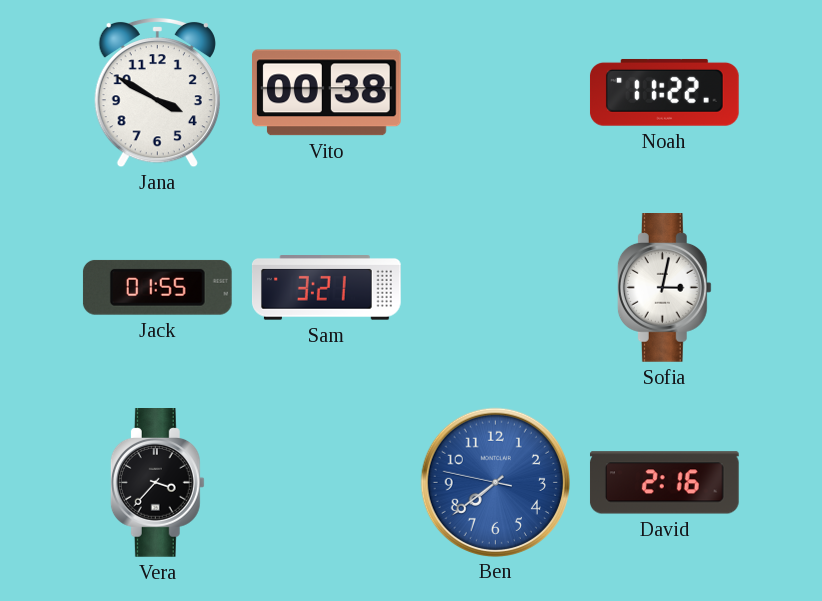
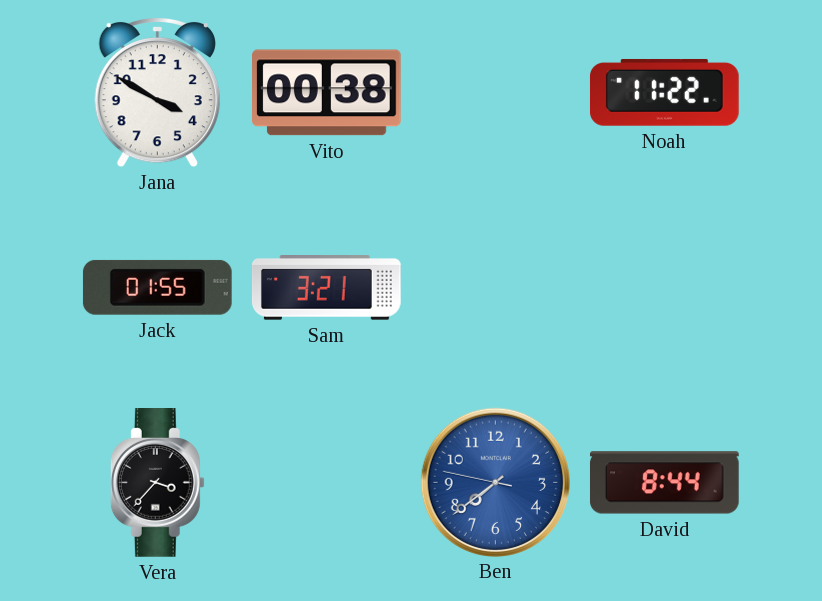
Sofia: 3:02 -> none (664, 288)
David: 2:16 -> 8:44 (664, 483)
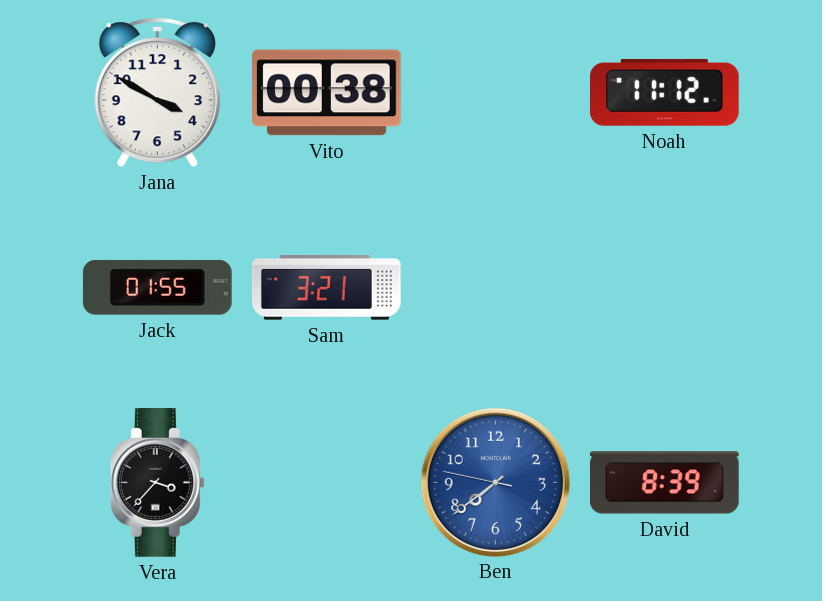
Noah: 11:22 -> 11:12 (664, 92)
David: 8:44 -> 8:39 (664, 483)
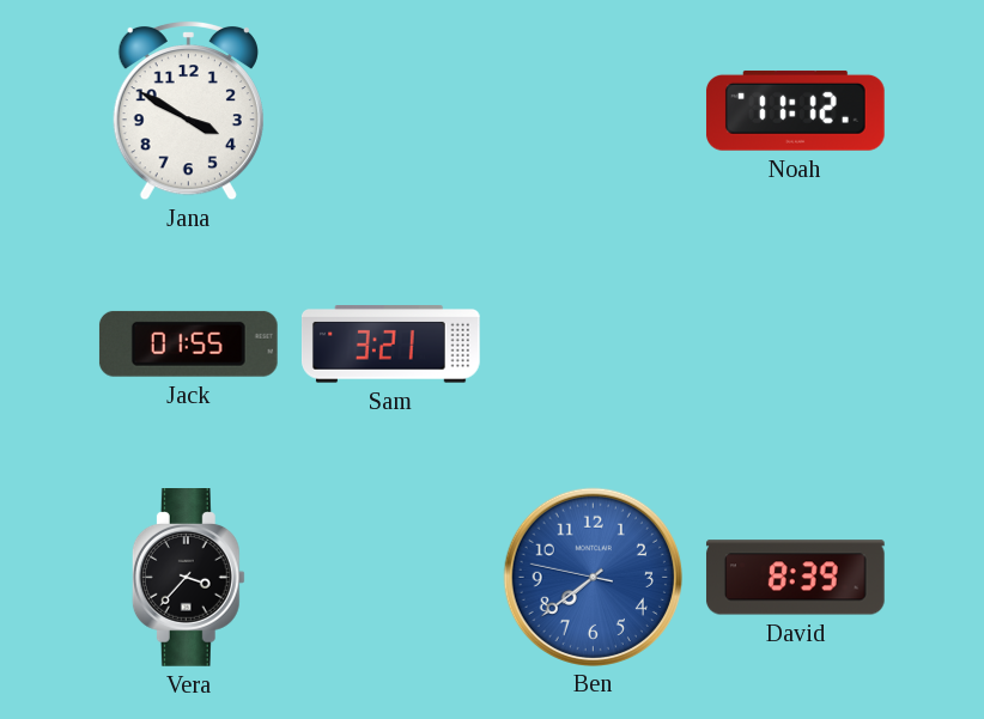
Vito: 00:38 -> none (327, 93)
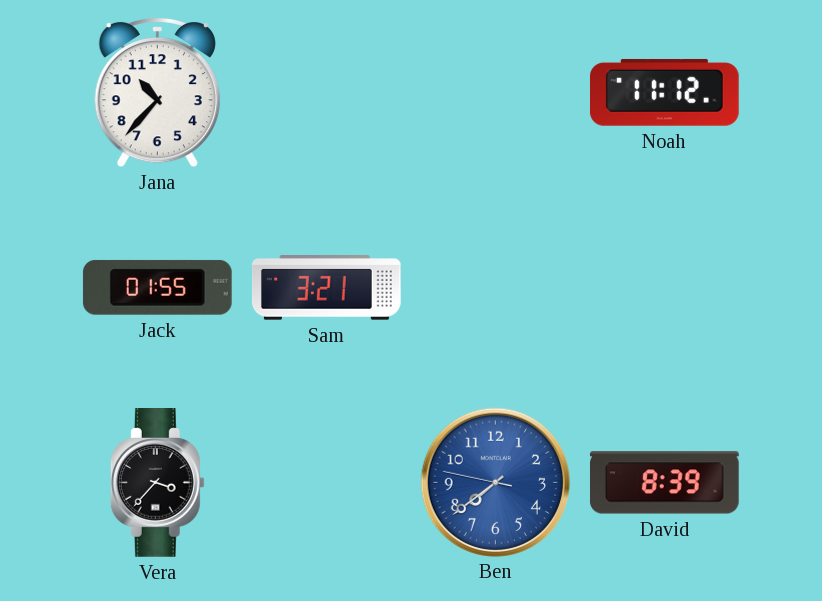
Jana: 3:50 -> 10:37 (157, 92)
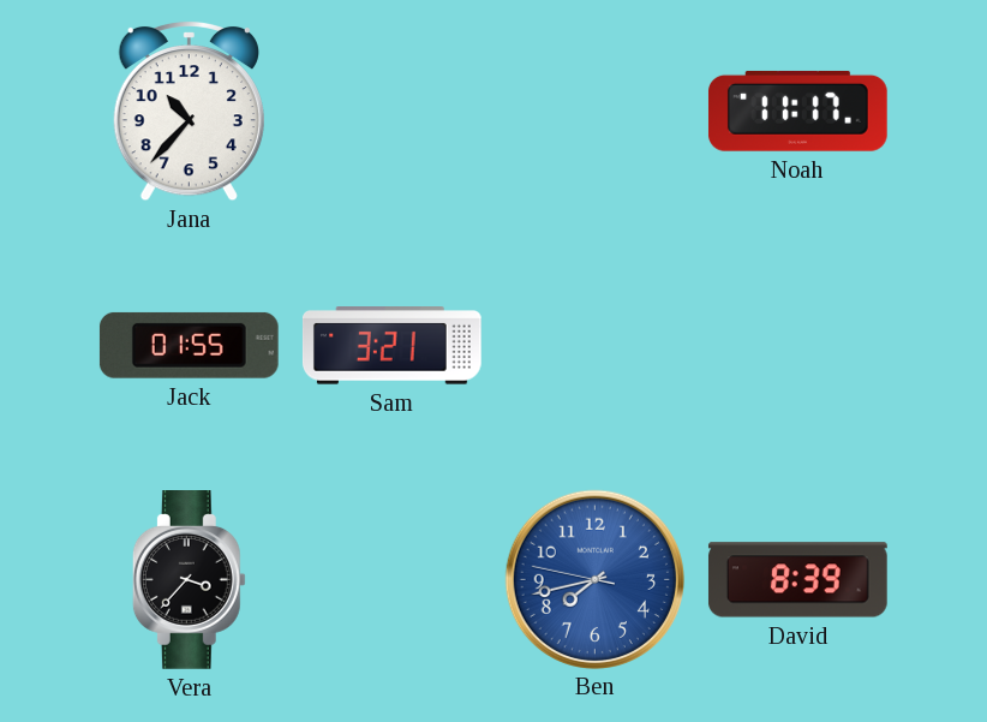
Noah: 11:12 -> 11:17 (797, 111)
Ben: 7:38 -> 7:42 (594, 579)
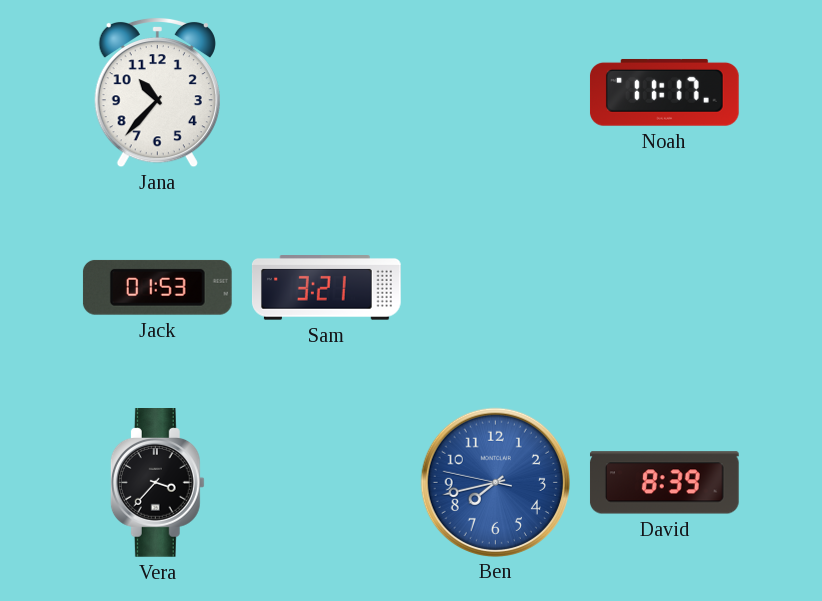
Jack: 01:55 -> 01:53 (157, 287)
